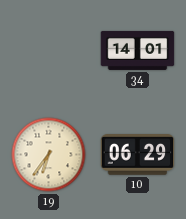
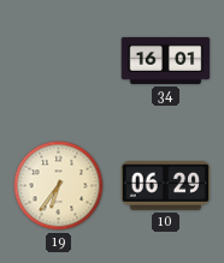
34: 14:01 -> 16:01 (166, 60)
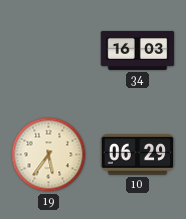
34: 16:01 -> 16:03 (138, 50)
19: 6:36 -> 5:36 (49, 155)
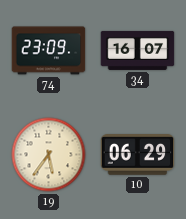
74: none -> 23:09 (49, 51)
34: 16:03 -> 16:07 (138, 50)
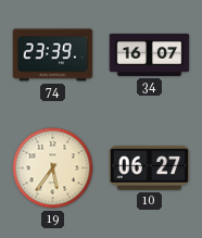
74: 23:09 -> 23:39 (53, 55)
10: 06:29 -> 06:27 (150, 168)
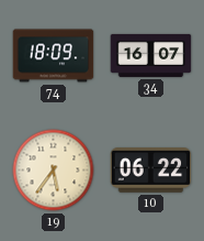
74: 23:39 -> 18:09 (54, 56)
10: 06:27 -> 06:22 (151, 171)
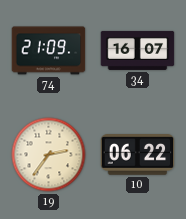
74: 18:09 -> 21:09 (49, 51)
19: 5:36 -> 2:36 (49, 155)
